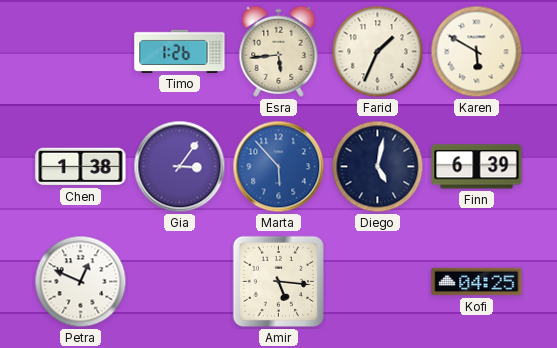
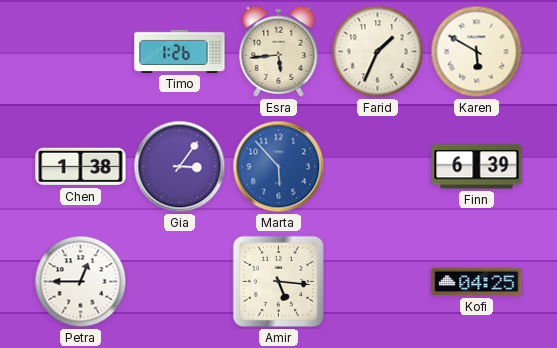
Diego: 5:02 -> none (378, 167)
Petra: 12:49 -> 12:45 (81, 282)
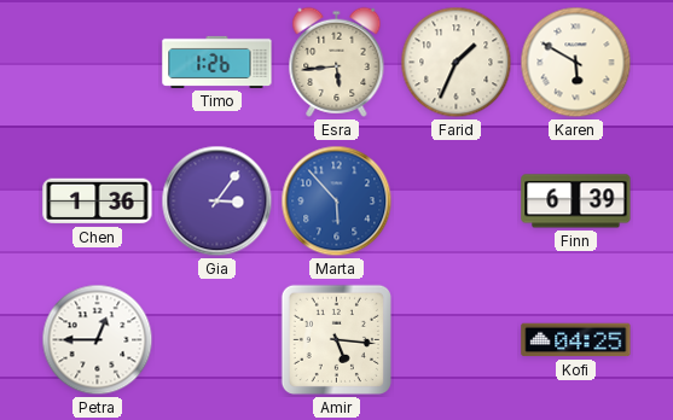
Chen: 1:38 -> 1:36 (98, 202)
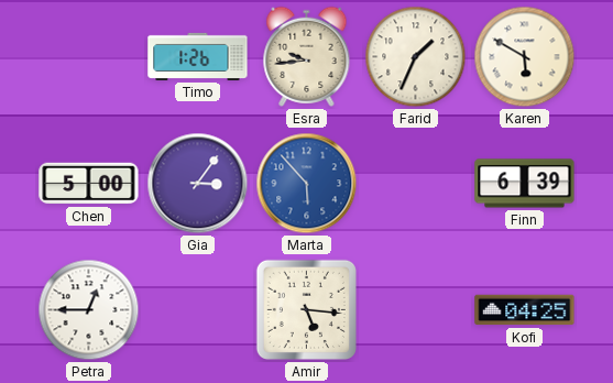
Esra: 5:44 -> 9:44 (307, 56)
Chen: 1:36 -> 5:00 (89, 184)
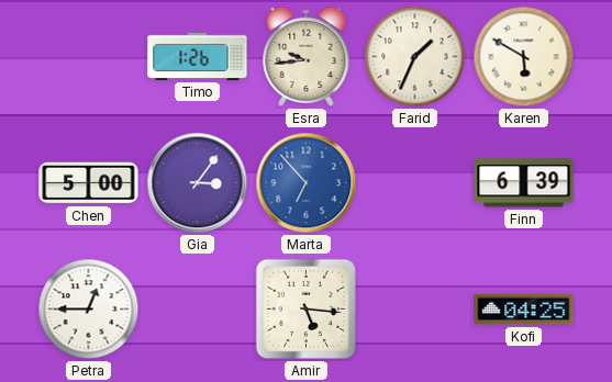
Marta: 5:53 -> 6:53 (307, 183)
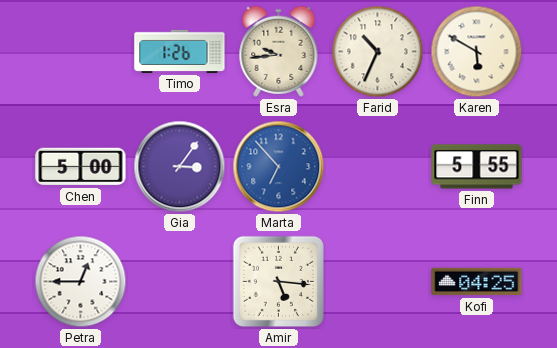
Farid: 1:34 -> 10:34 (378, 52)
Finn: 6:39 -> 5:55 (477, 167)
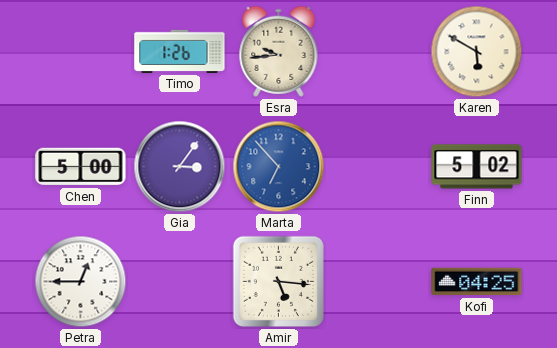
Farid: 10:34 -> none (378, 52)
Finn: 5:55 -> 5:02 (477, 167)
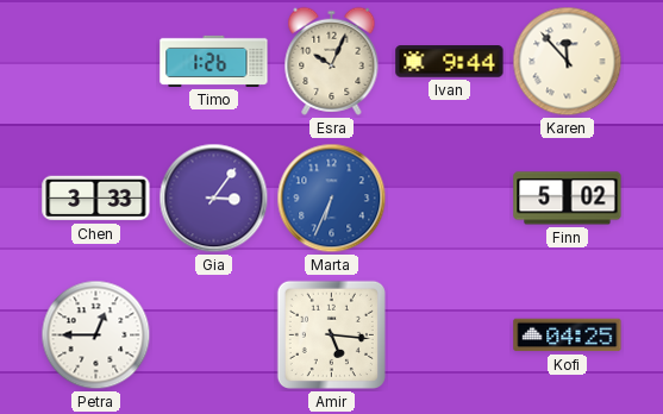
Esra: 9:44 -> 10:04 (332, 61)
Ivan: none -> 9:44 (450, 62)
Karen: 5:50 -> 11:53 (568, 62)
Chen: 5:00 -> 3:33 (96, 199)
Marta: 6:53 -> 6:34 (332, 199)
